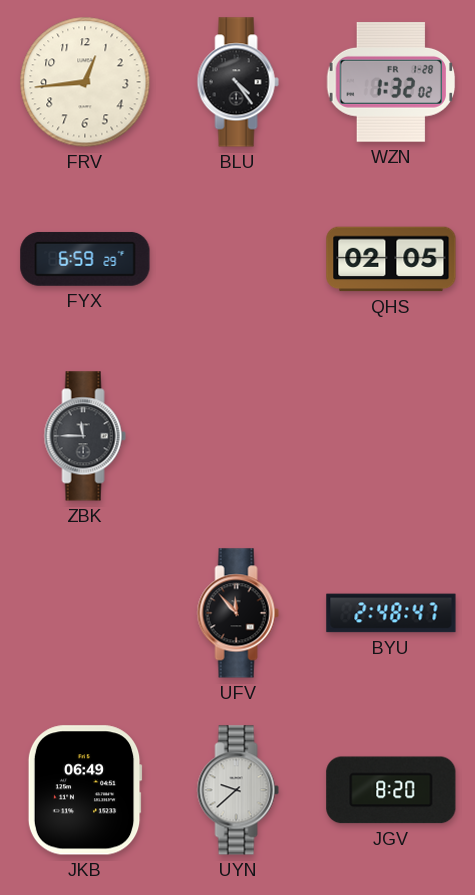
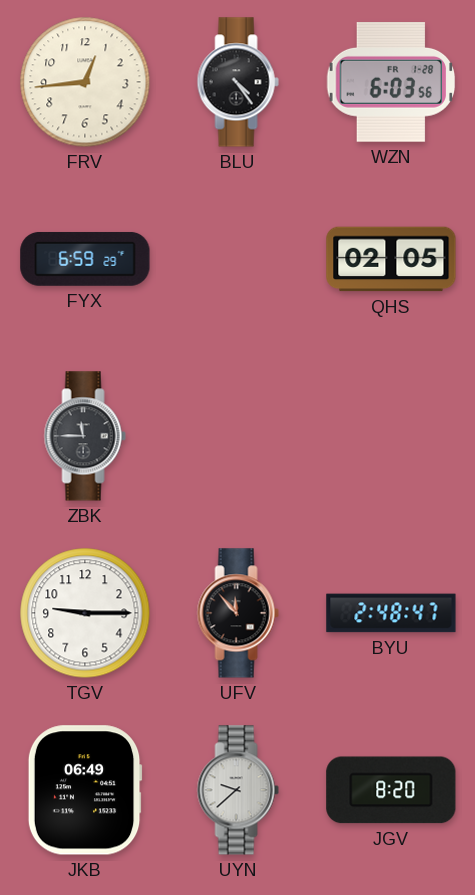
WZN: 1:32 -> 6:03 (391, 82)
TGV: none -> 9:15 (85, 613)
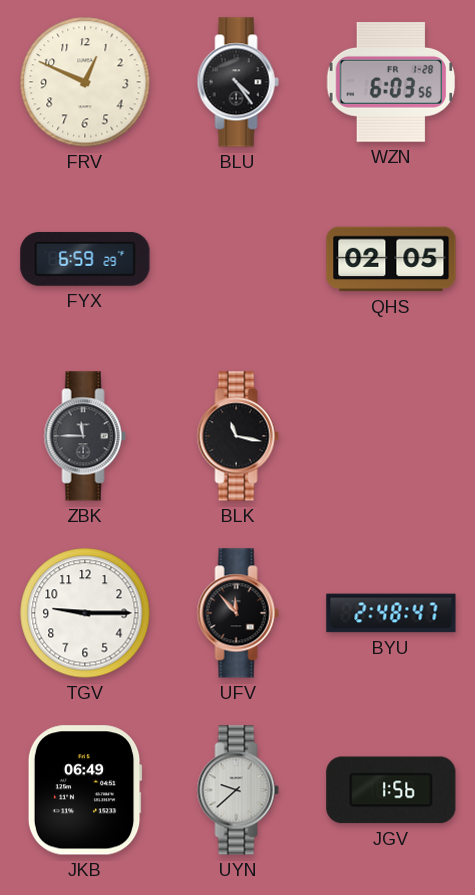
FRV: 12:44 -> 12:49 (85, 82)
BLK: none -> 11:17 (238, 436)
JGV: 8:20 -> 1:56 (391, 790)
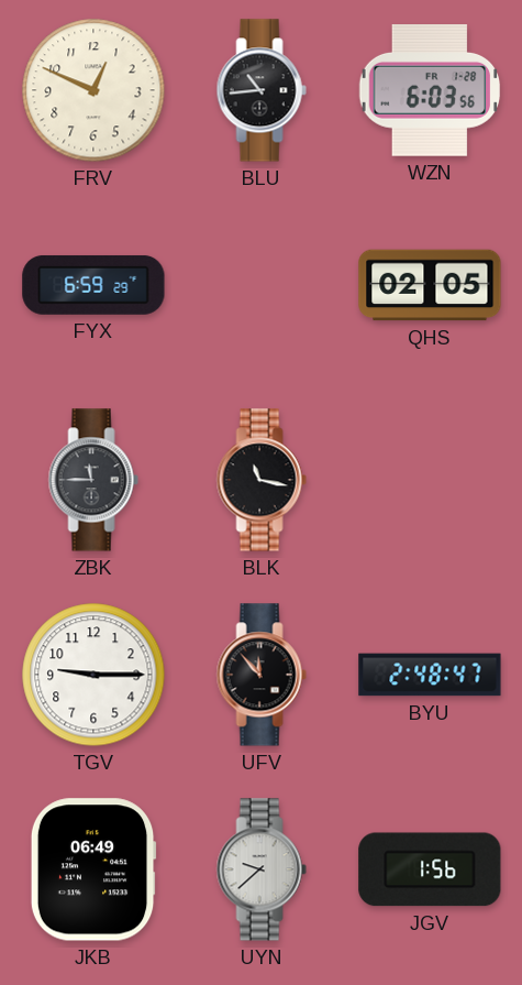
BLU: 4:24 -> 10:44 (262, 90)
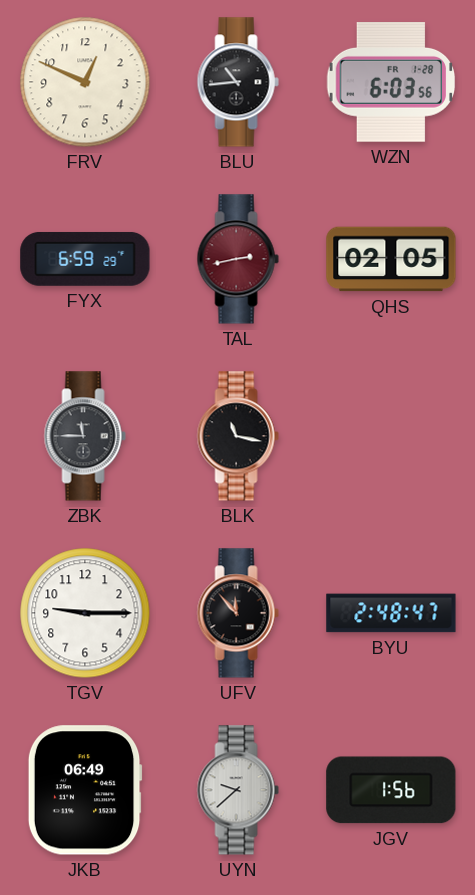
TAL: none -> 2:43 (238, 259)
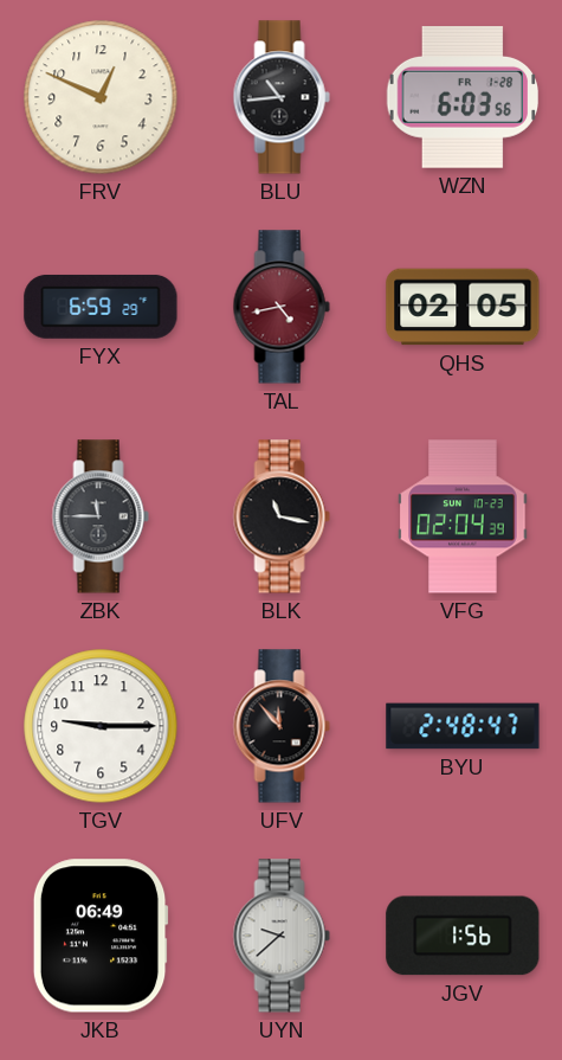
TAL: 2:43 -> 4:43 (282, 307)
VFG: none -> 02:04 (463, 516)
